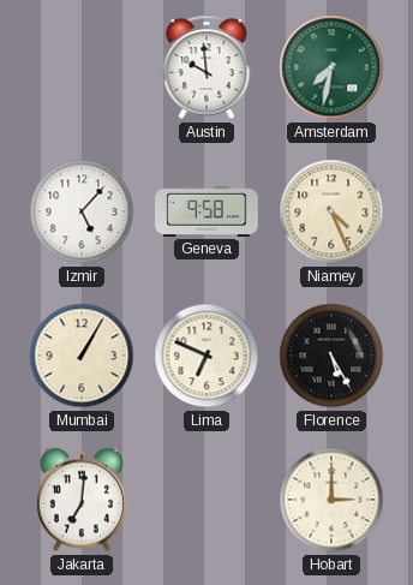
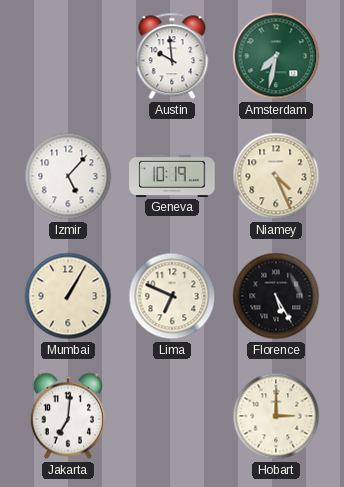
Geneva: 9:58 -> 10:19 (172, 176)
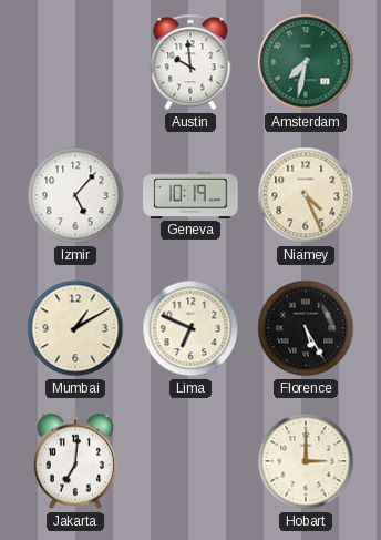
Mumbai: 1:05 -> 1:10 (75, 328)
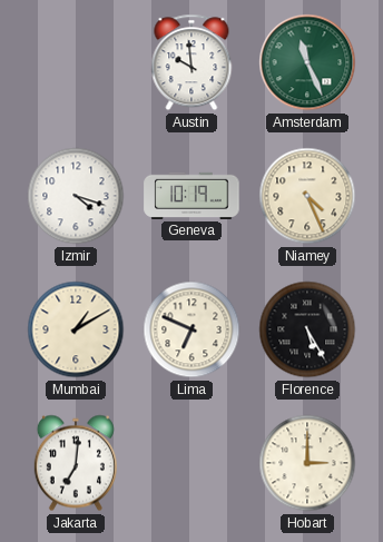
Amsterdam: 7:32 -> 11:26 (307, 62)
Izmir: 5:07 -> 4:18 (76, 196)
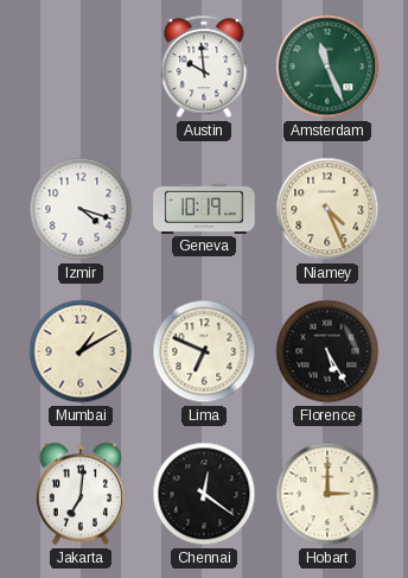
Chennai: none -> 12:21 (204, 494)
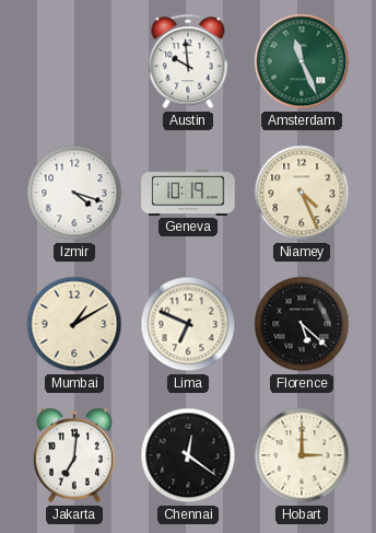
Florence: 5:25 -> 5:22 (302, 324)
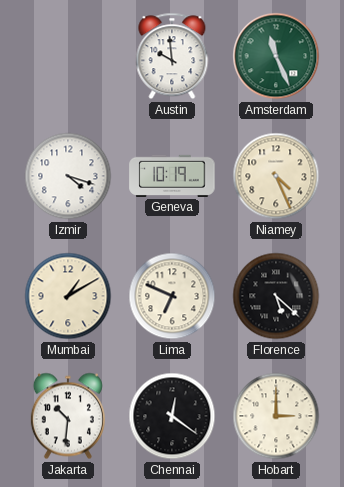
Jakarta: 7:01 -> 10:31 (68, 416)
